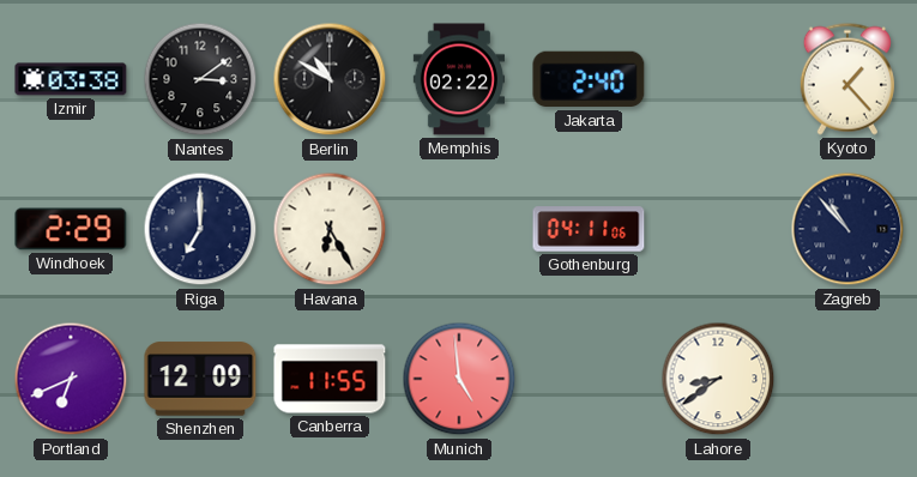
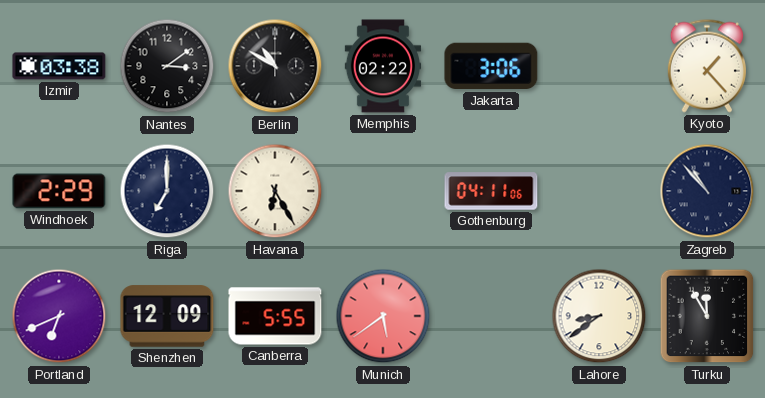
Jakarta: 2:40 -> 3:06 (491, 66)
Canberra: 11:55 -> 5:55 (275, 316)
Munich: 4:59 -> 5:39 (383, 316)
Turku: none -> 11:55 (707, 316)
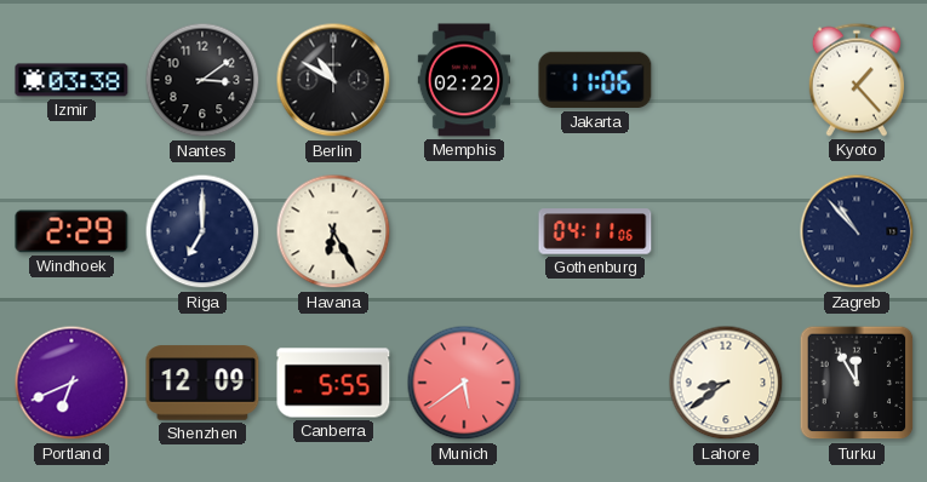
Jakarta: 3:06 -> 11:06 (595, 80)
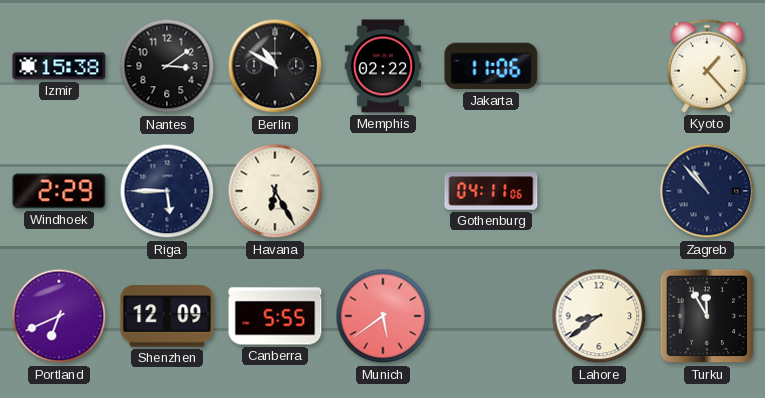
Izmir: 03:38 -> 15:38 (59, 66)
Riga: 7:00 -> 5:45 (167, 191)
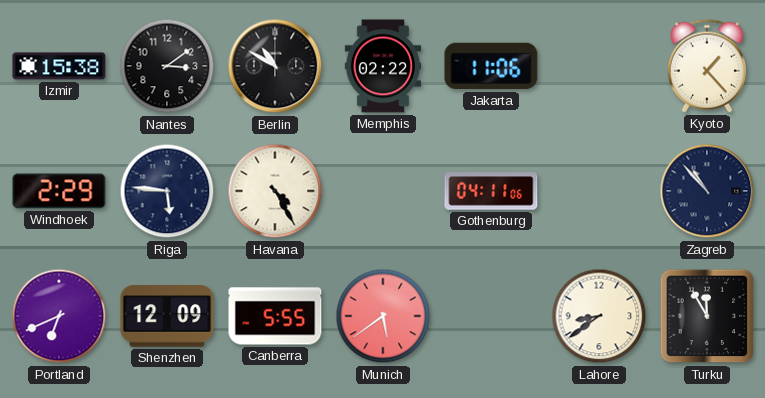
Riga: 5:45 -> 5:46 (167, 191)
Havana: 6:25 -> 4:25 (275, 191)
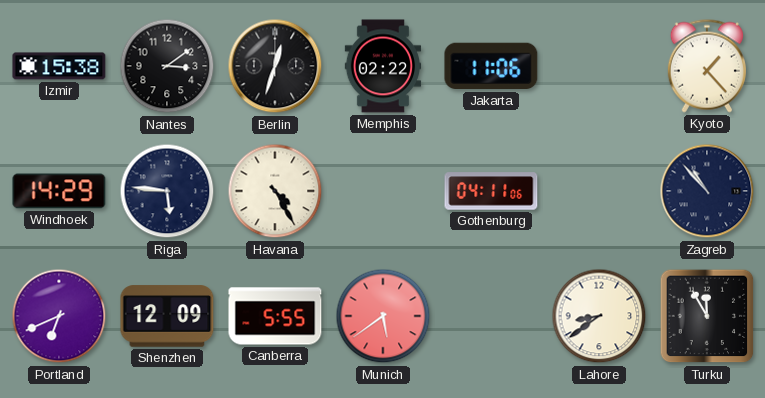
Berlin: 10:50 -> 12:33 (275, 66)
Windhoek: 2:29 -> 14:29 (59, 191)
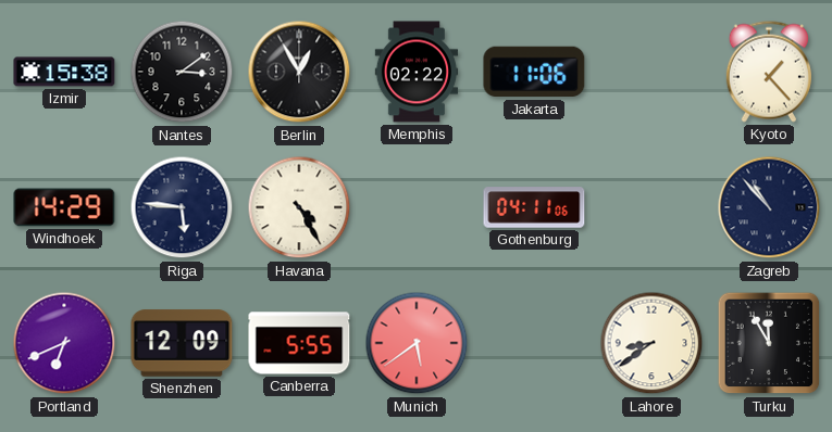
Berlin: 12:33 -> 12:55 (299, 72)
